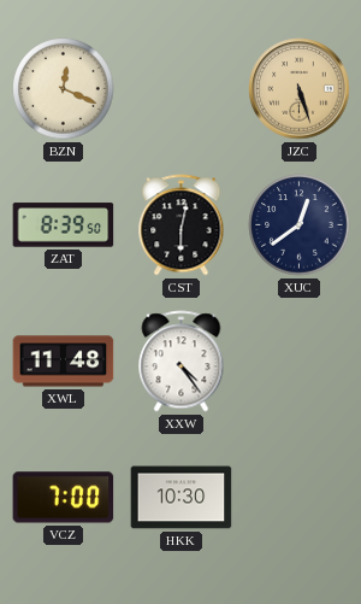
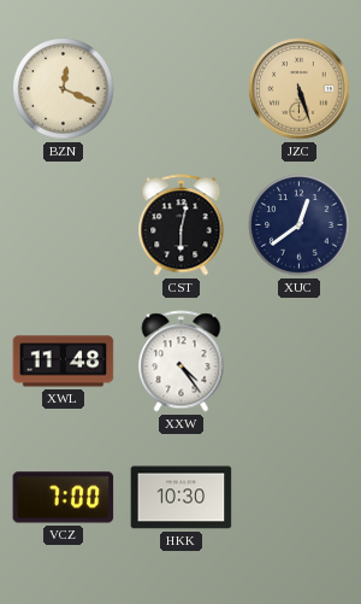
ZAT: 8:39 -> none (64, 225)
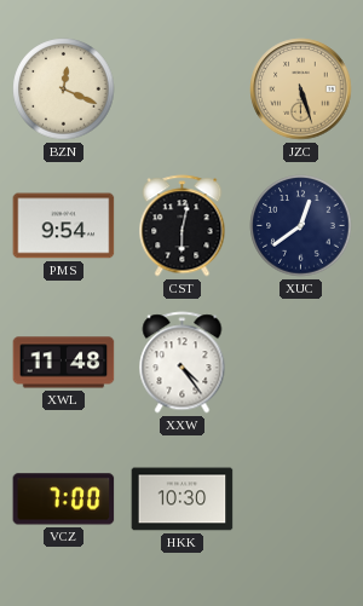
PMS: none -> 9:54 (64, 226)
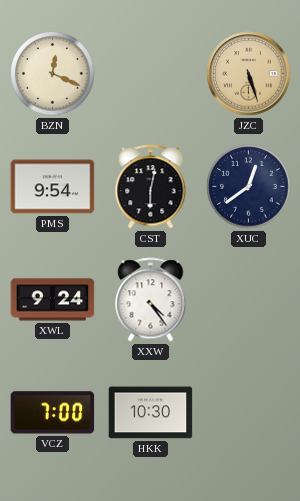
XWL: 11:48 -> 9:24 (53, 300)
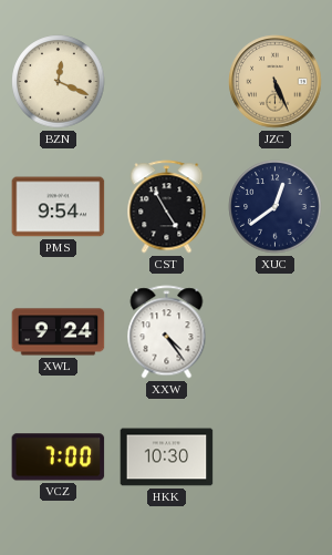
JZC: 5:27 -> 5:26 (276, 82)
CST: 6:02 -> 4:55 (167, 207)
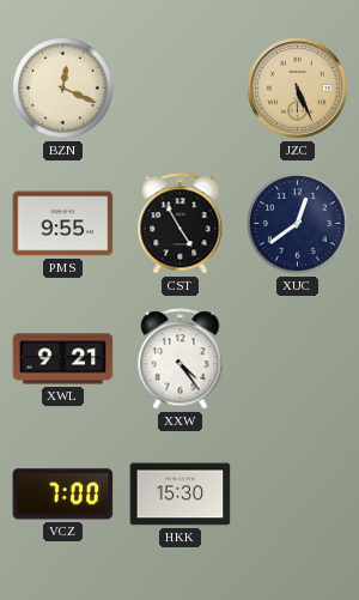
PMS: 9:54 -> 9:55 (63, 224)
XWL: 9:24 -> 9:21 (63, 359)
HKK: 10:30 -> 15:30 (181, 495)
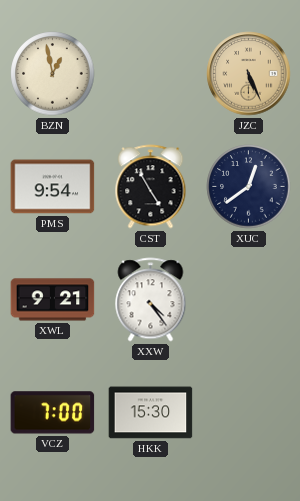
BZN: 12:19 -> 12:58 (53, 74)
PMS: 9:55 -> 9:54 (53, 187)
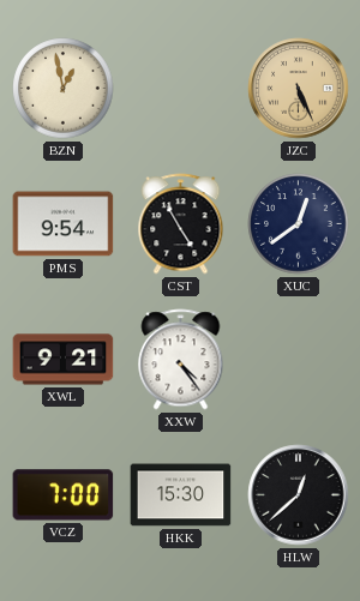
HLW: none -> 12:38 (299, 495)
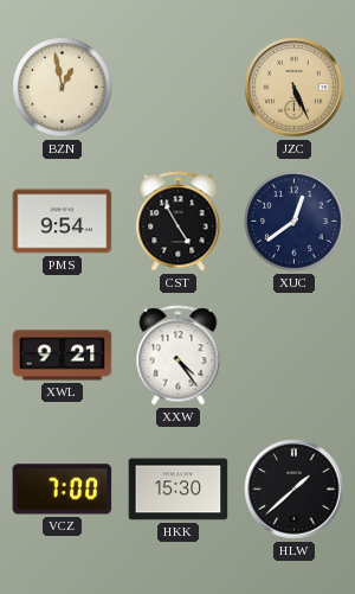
HLW: 12:38 -> 1:38 (295, 490)
